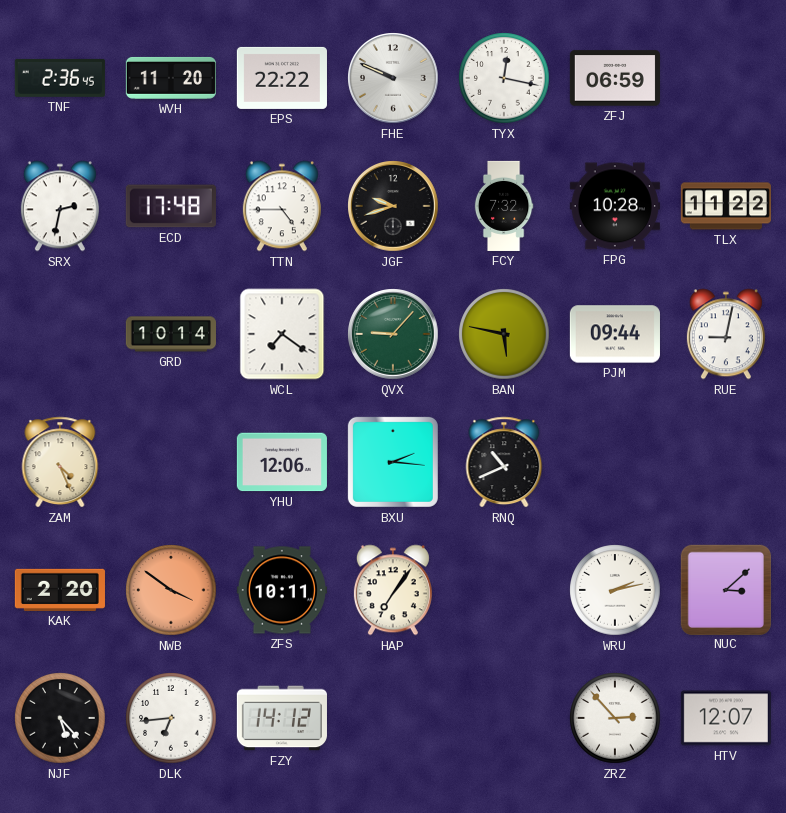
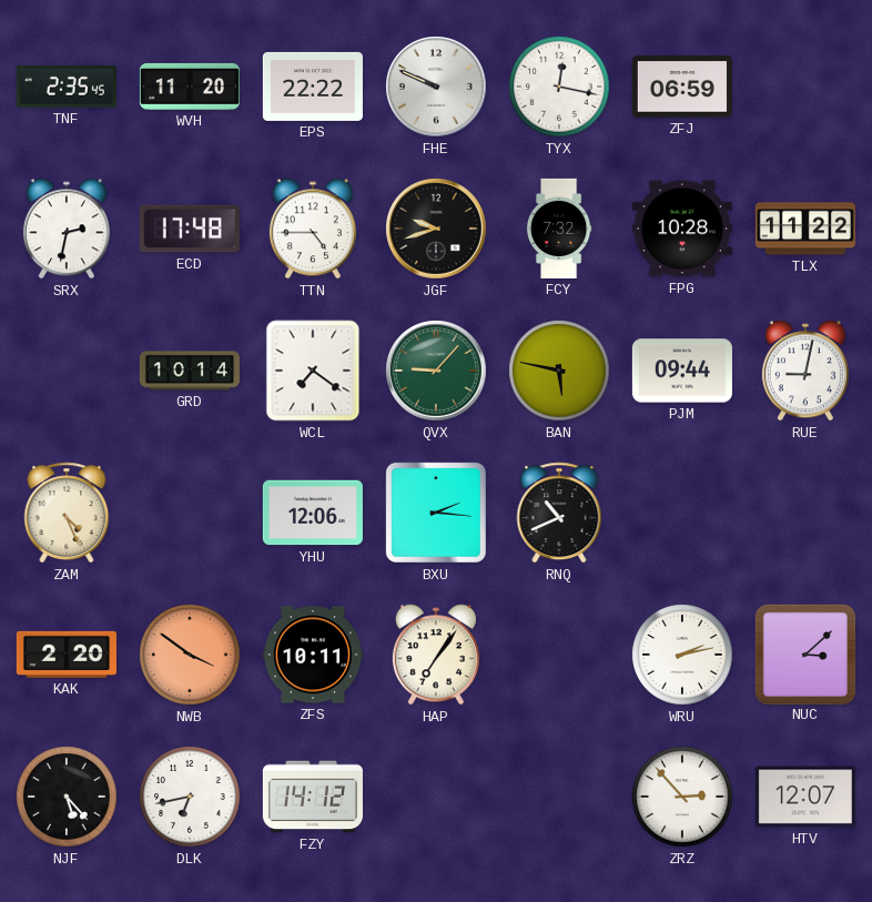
TNF: 2:36 -> 2:35 (67, 87)
DLK: 6:44 -> 6:43 (190, 797)
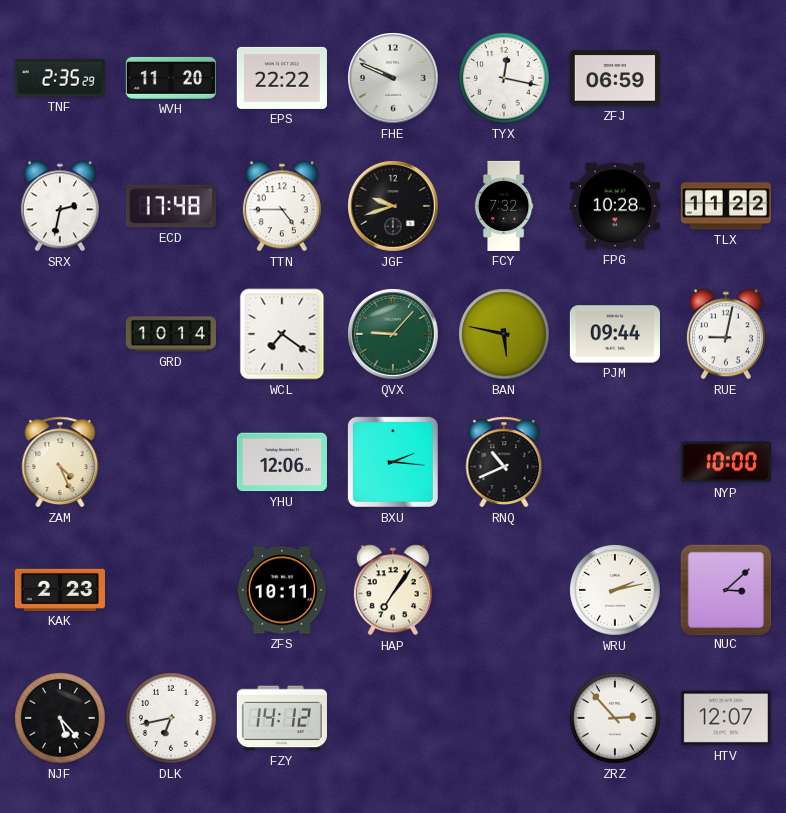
TNF: 2:35:45 -> 2:35:29 (60, 78)
NYP: none -> 10:00 (726, 462)
KAK: 2:20 -> 2:23 (60, 590)
NWB: 3:51 -> none (190, 655)
